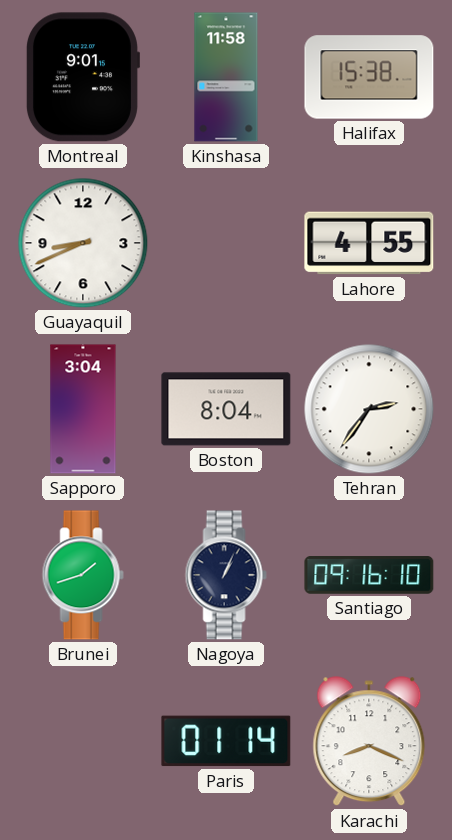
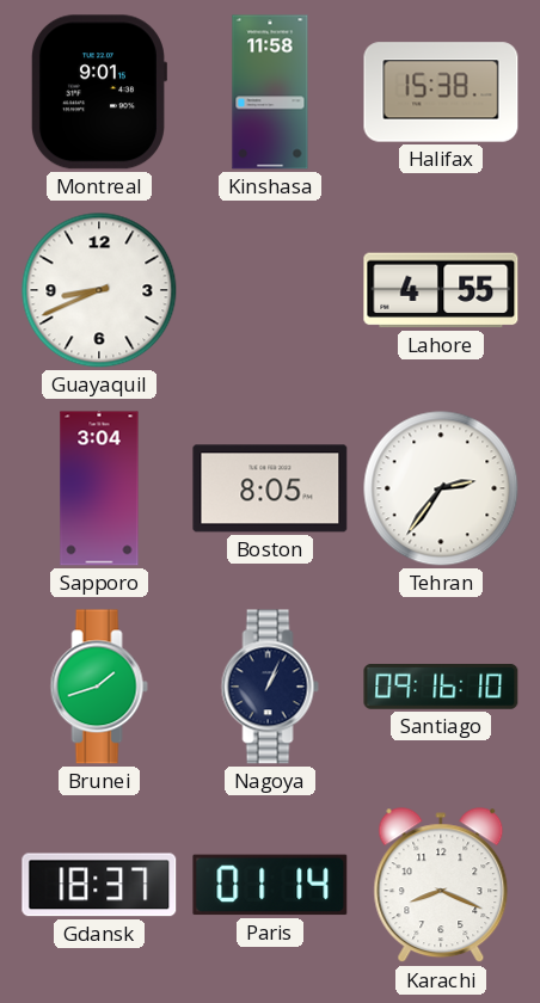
Boston: 8:04 -> 8:05 (270, 488)
Gdansk: none -> 18:37 (99, 885)
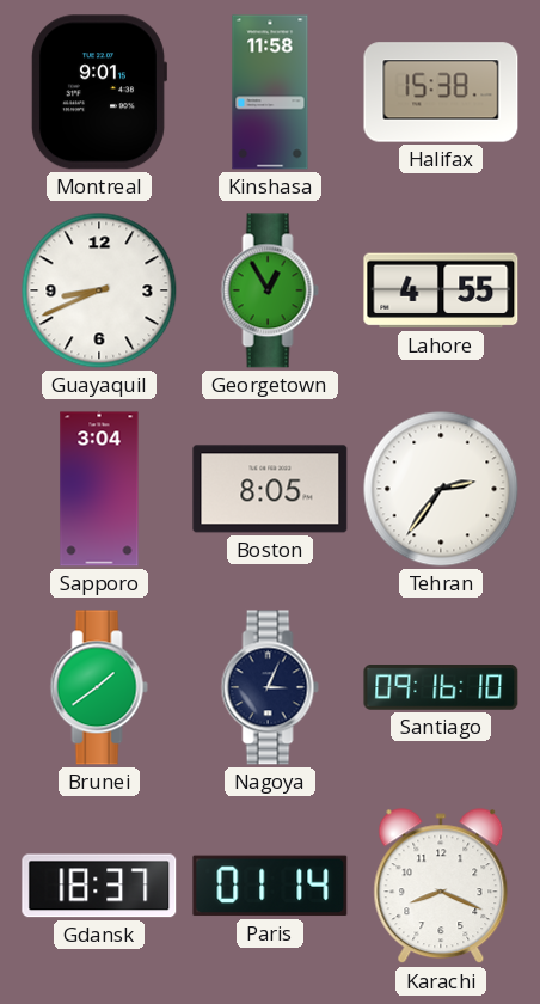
Georgetown: none -> 12:55 (270, 290)
Brunei: 1:42 -> 1:39 (99, 687)
Nagoya: 1:04 -> 3:04 (270, 687)
